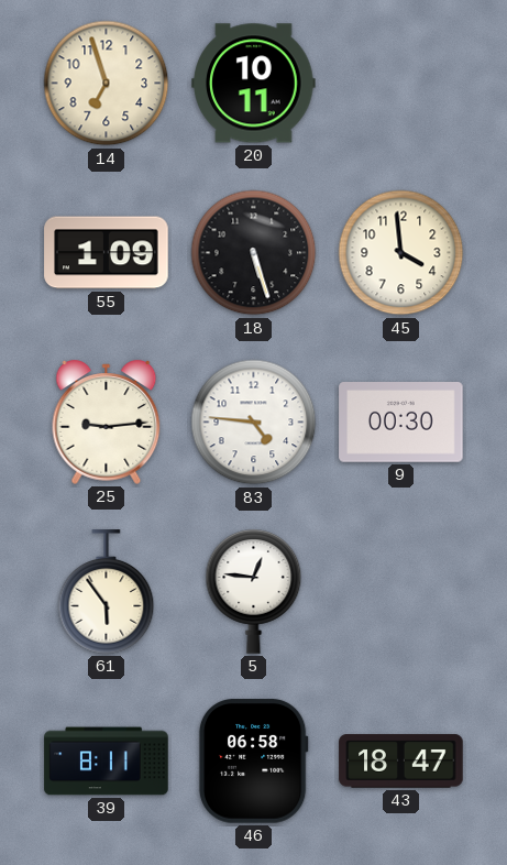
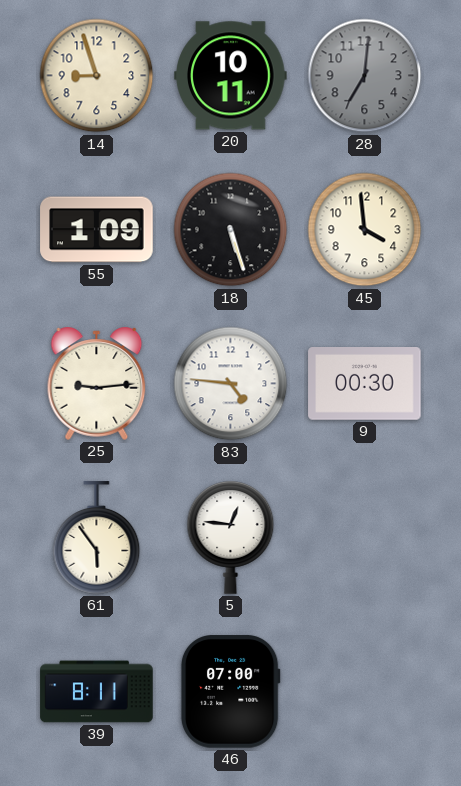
14: 6:57 -> 8:57 (97, 76)
28: none -> 7:01 (365, 76)
46: 06:58 -> 07:00 (230, 692)
43: 18:47 -> none (401, 762)
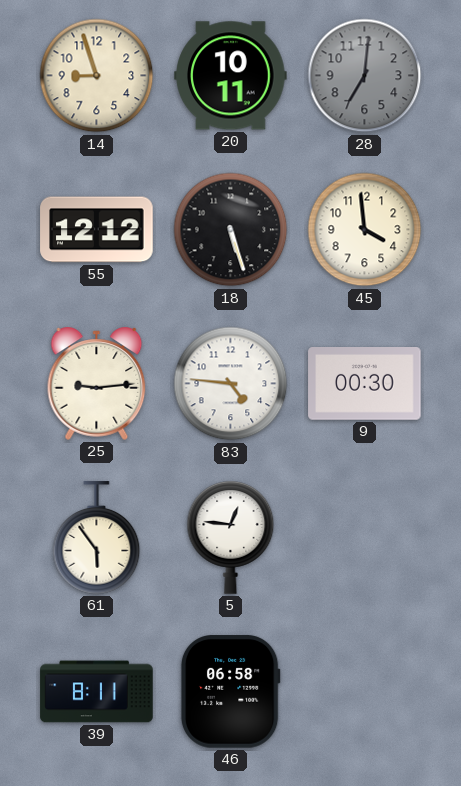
55: 1:09 -> 12:12 (97, 230)
46: 07:00 -> 06:58 (230, 692)
